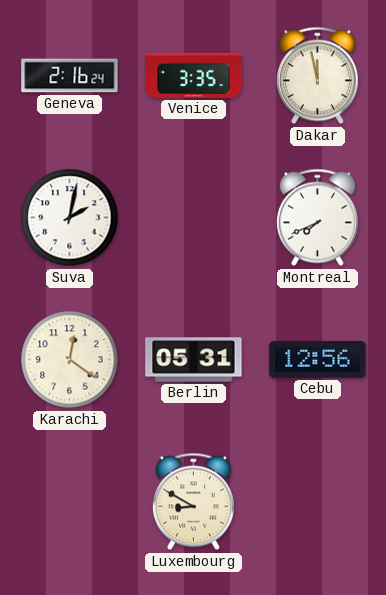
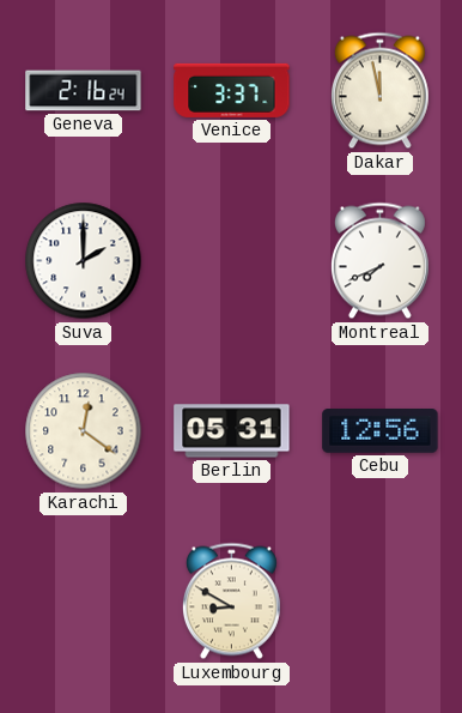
Venice: 3:35 -> 3:37 (232, 90)
Suva: 2:02 -> 2:00 (84, 261)
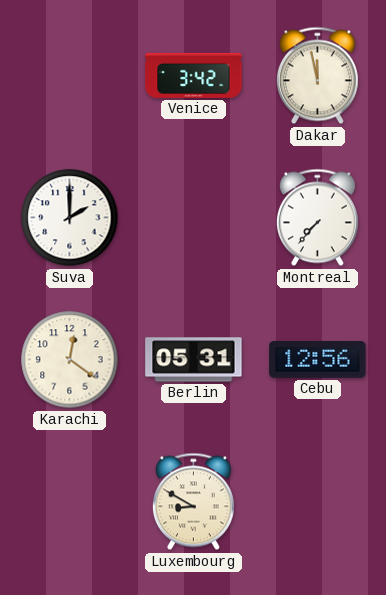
Geneva: 2:16 -> none (84, 91)
Venice: 3:37 -> 3:42 (194, 75)
Montreal: 7:41 -> 7:37 (317, 218)
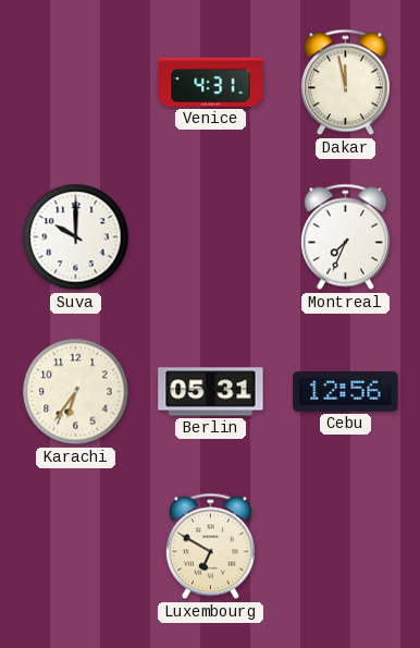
Venice: 3:42 -> 4:31 (211, 82)
Suva: 2:00 -> 10:00 (76, 237)
Montreal: 7:37 -> 7:34 (345, 237)
Karachi: 12:21 -> 6:36 (76, 392)
Luxembourg: 8:50 -> 6:50 (210, 547)
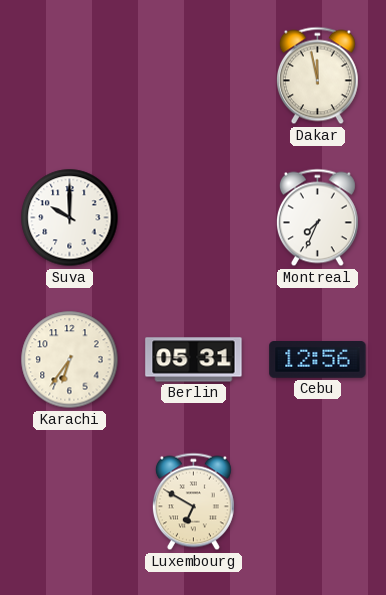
Venice: 4:31 -> none (211, 82)
